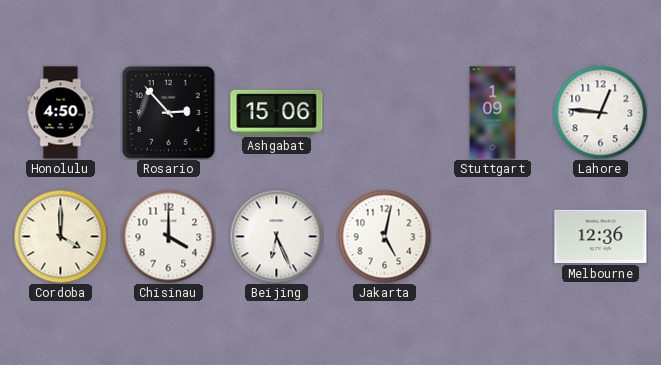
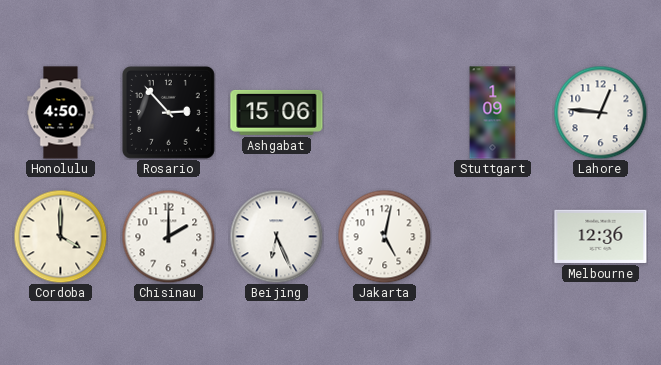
Chisinau: 4:00 -> 2:00 (168, 236)
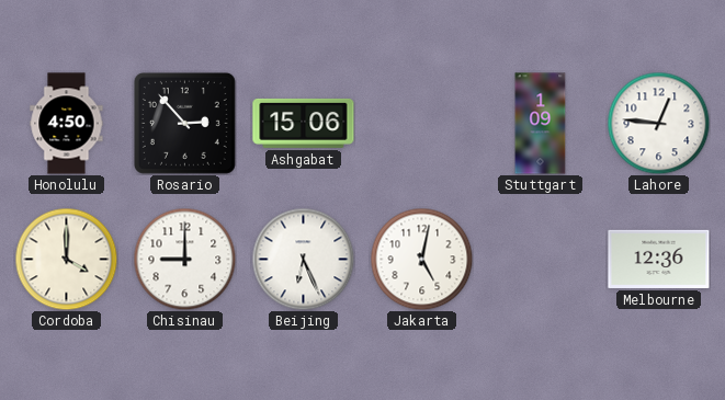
Chisinau: 2:00 -> 9:00 (184, 259)
